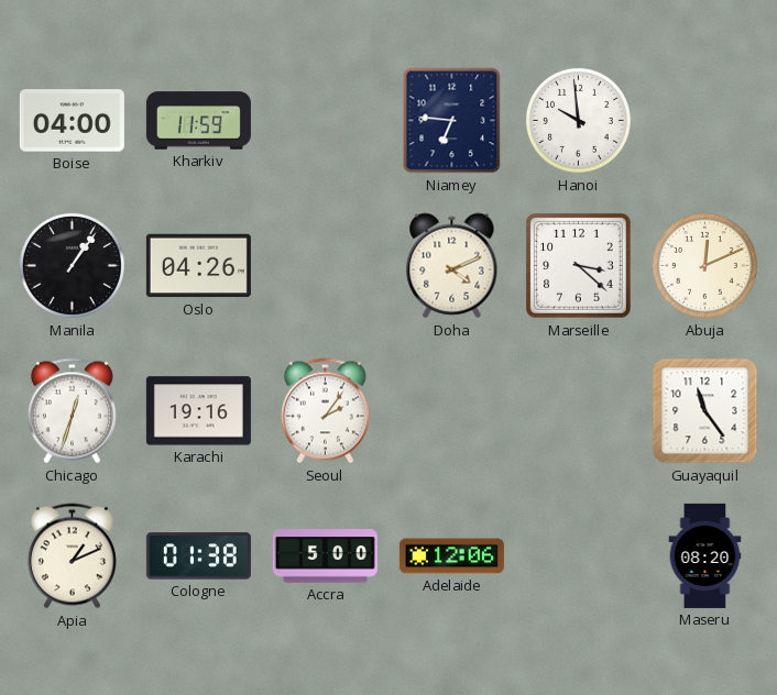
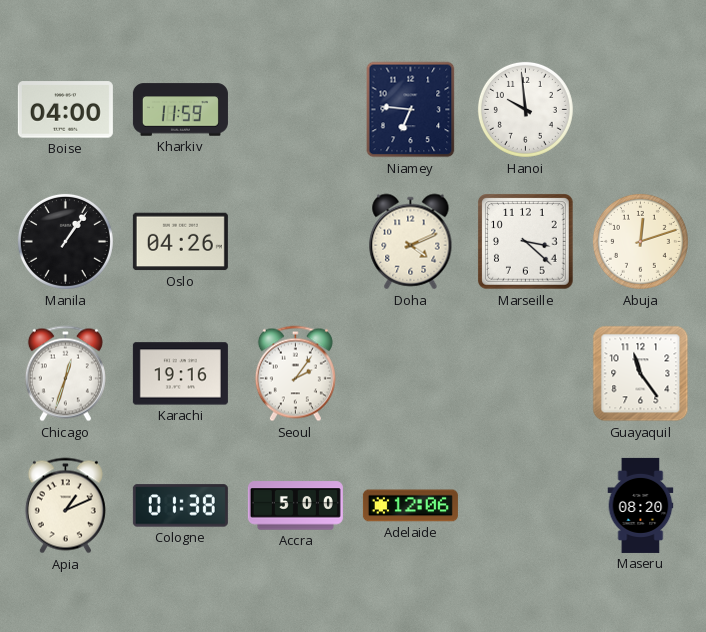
Abuja: 12:11 -> 12:12 (640, 241)
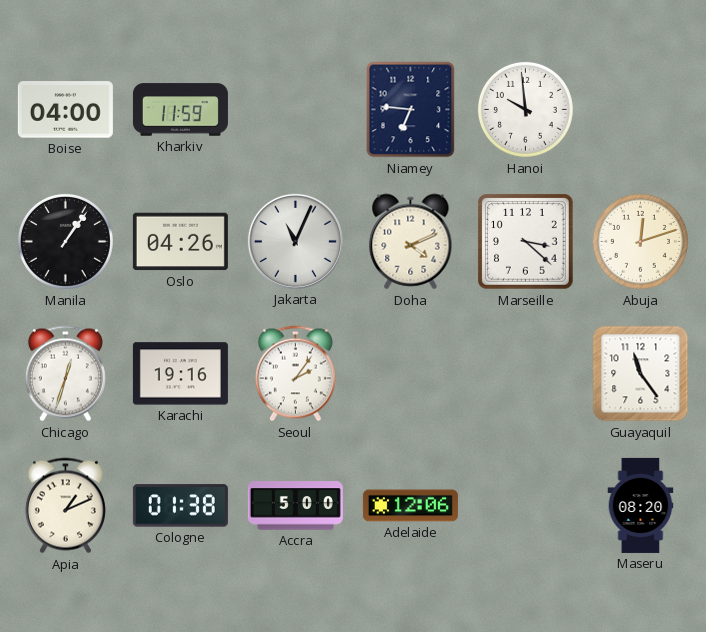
Jakarta: none -> 11:04 (295, 241)
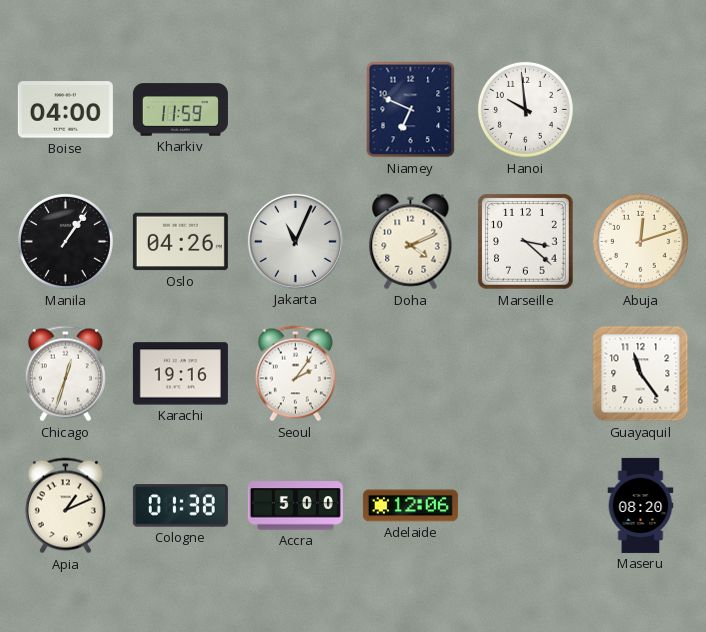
Niamey: 6:46 -> 6:49 (411, 110)
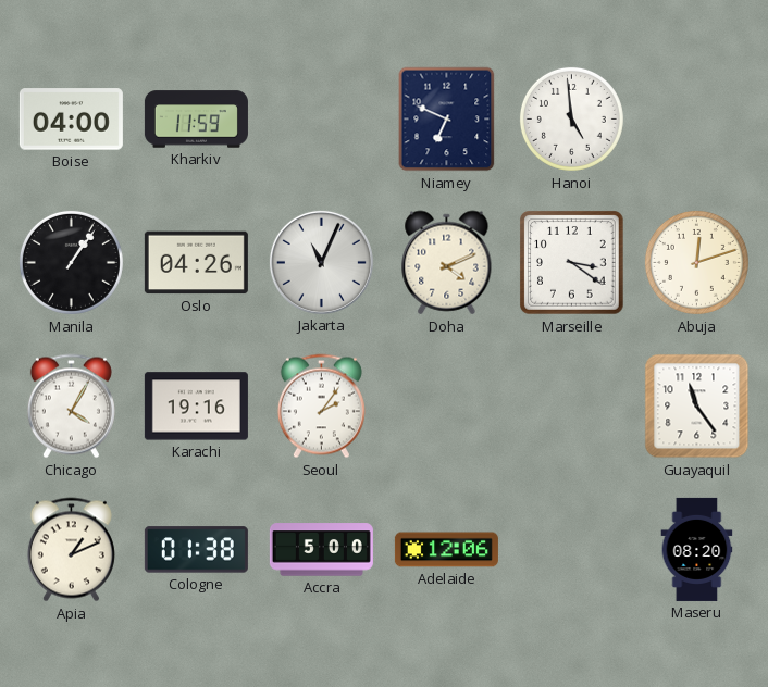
Hanoi: 9:59 -> 4:59 (571, 118)
Marseille: 3:22 -> 3:21 (572, 263)
Chicago: 12:33 -> 4:05 (71, 407)
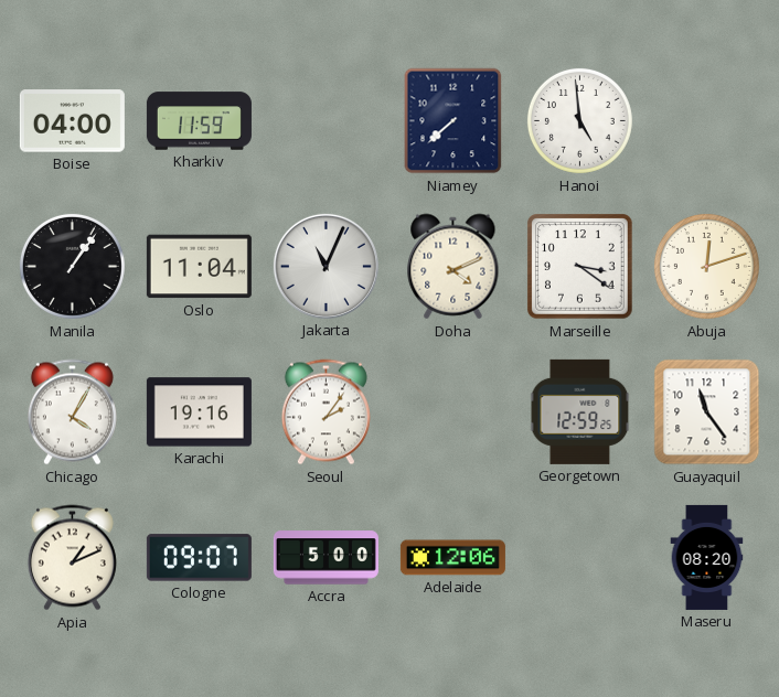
Niamey: 6:49 -> 7:38 (453, 121)
Oslo: 04:26 -> 11:04 (199, 267)
Georgetown: none -> 12:59 (580, 411)
Cologne: 01:38 -> 09:07 (199, 558)
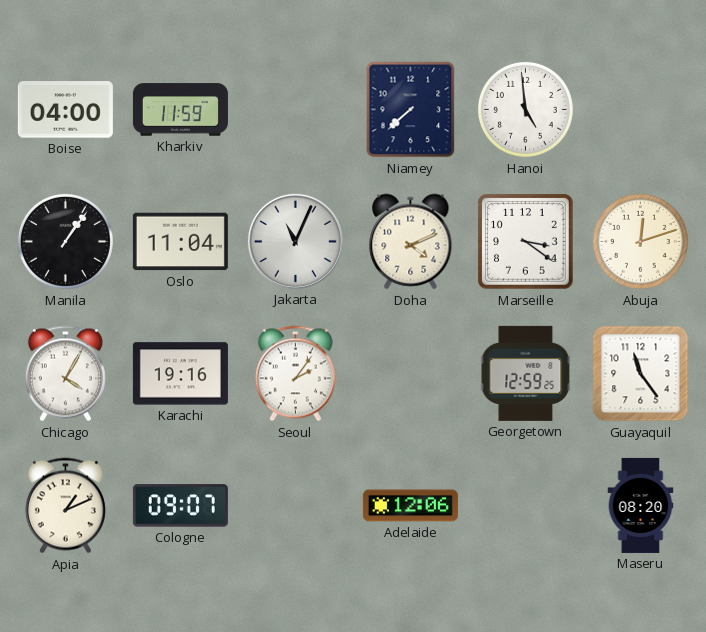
Accra: 5:00 -> none (326, 558)
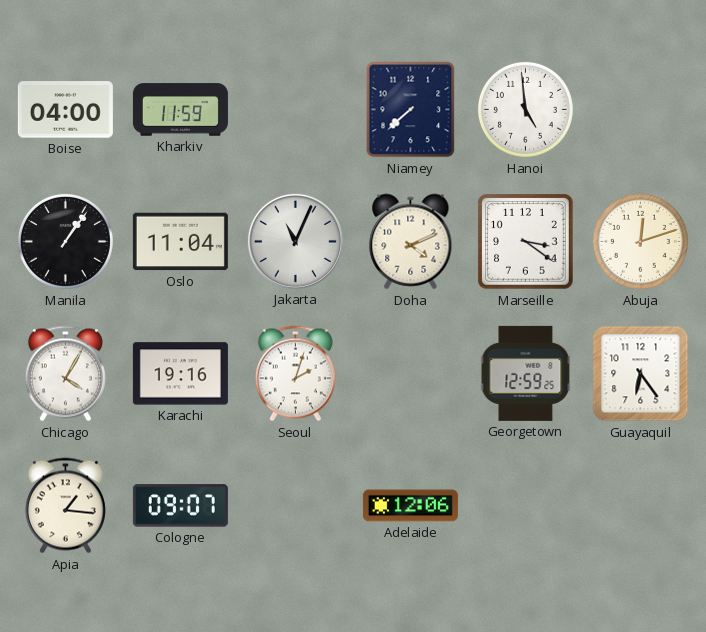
Seoul: 2:06 -> 2:03 (295, 374)
Guayaquil: 11:24 -> 6:24 (641, 374)
Apia: 1:11 -> 1:16 (65, 506)
Maseru: 08:20 -> none (641, 505)
